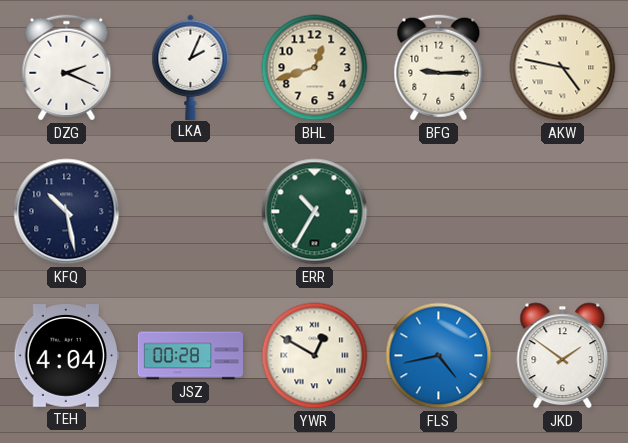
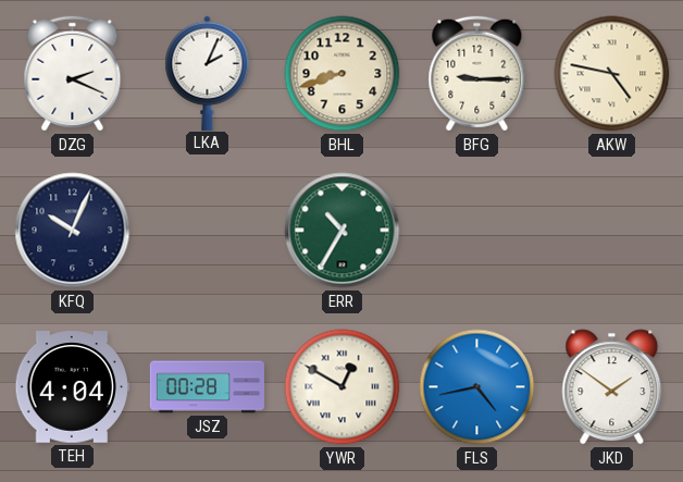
BHL: 12:42 -> 8:42 (343, 74)
KFQ: 10:28 -> 10:04 (73, 231)
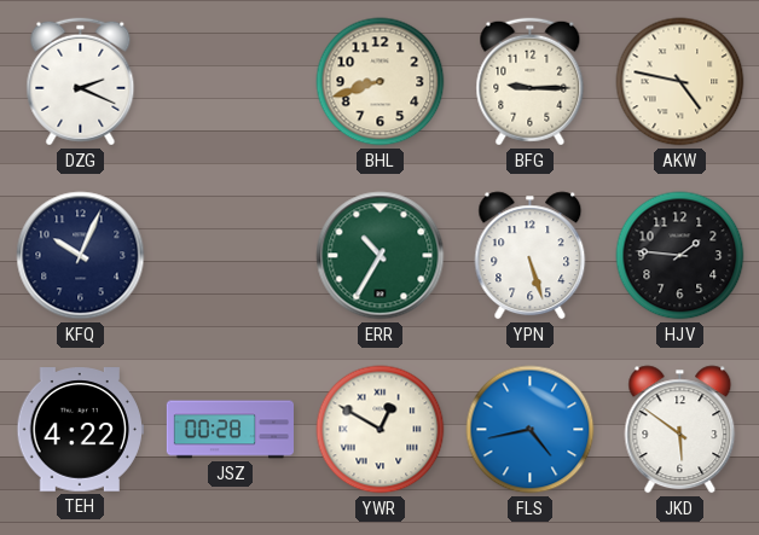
LKA: 2:04 -> none (208, 73)
YPN: none -> 5:27 (531, 256)
HJV: none -> 1:46 (680, 256)
TEH: 4:04 -> 4:22 (80, 430)
JKD: 1:51 -> 5:51 (680, 430)
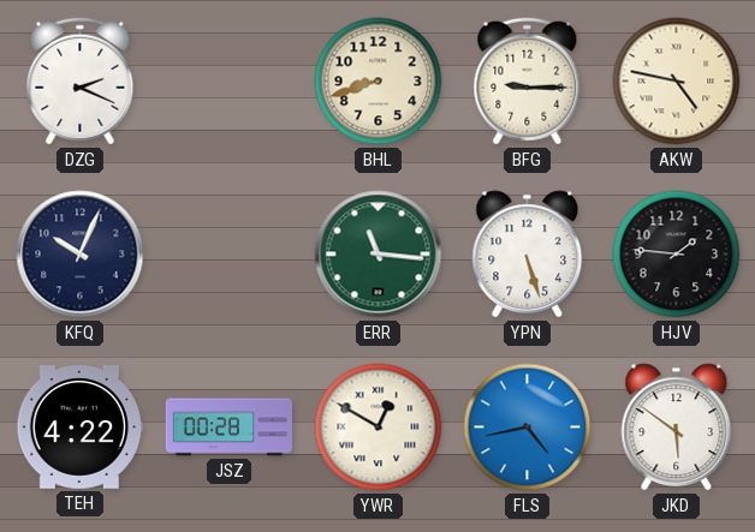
ERR: 10:35 -> 11:16 (379, 255)
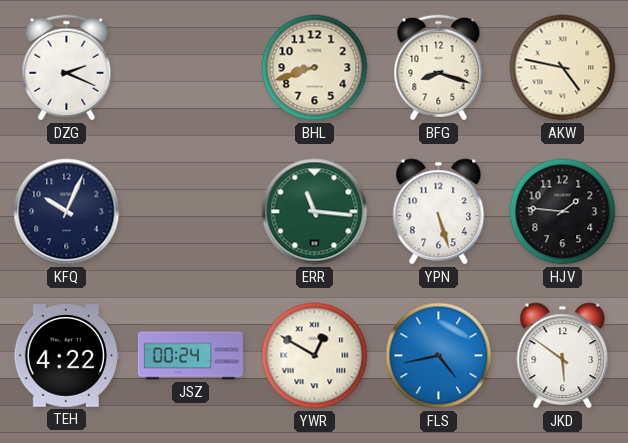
BFG: 9:15 -> 8:18 (439, 68)
JSZ: 00:28 -> 00:24 (190, 356)
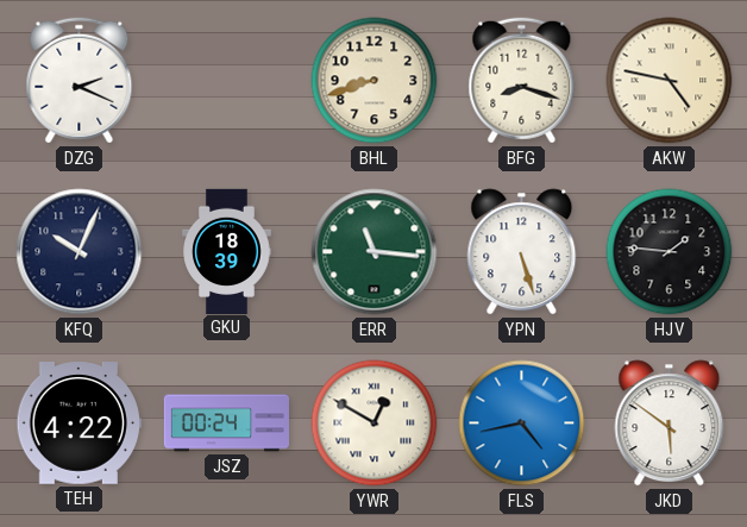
GKU: none -> 18:39 (227, 251)
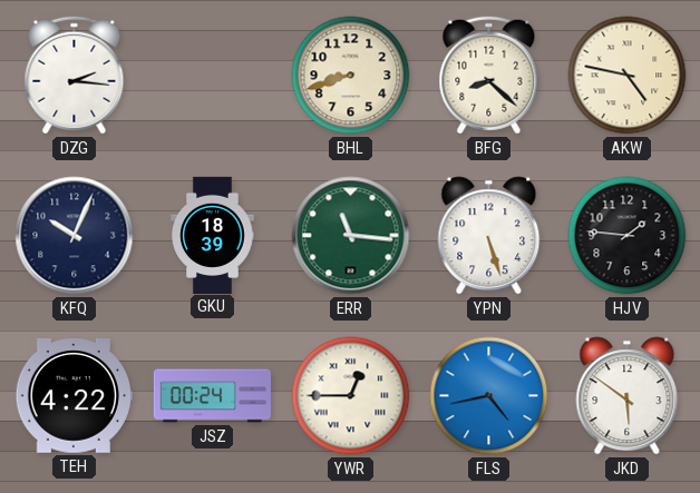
DZG: 2:19 -> 2:16 (75, 76)
BFG: 8:18 -> 8:22 (489, 76)
YWR: 12:50 -> 12:45 (351, 396)
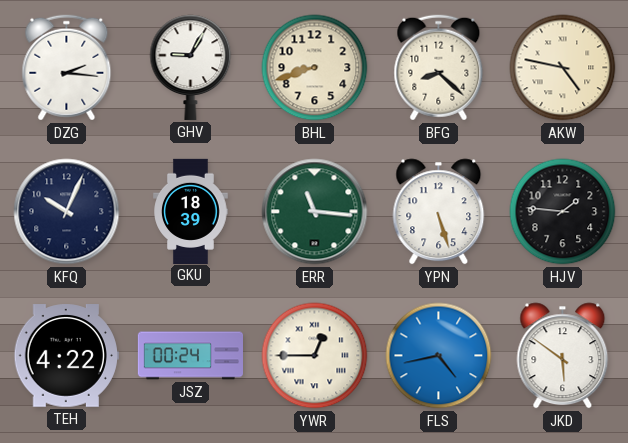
GHV: none -> 9:05 (191, 67)
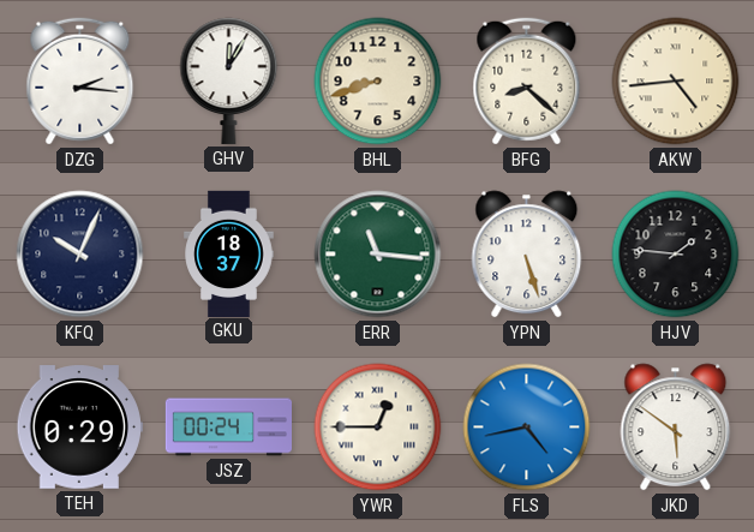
GHV: 9:05 -> 12:05 (229, 80)
AKW: 4:47 -> 4:44 (676, 82)
GKU: 18:39 -> 18:37 (229, 253)
TEH: 4:22 -> 0:29 (79, 428)
